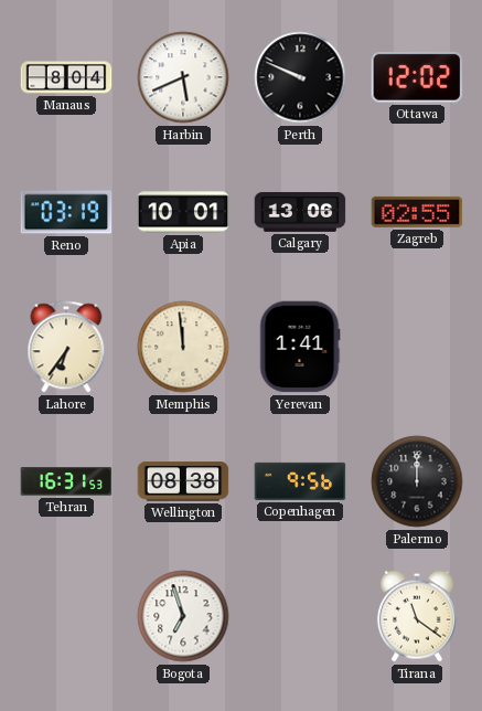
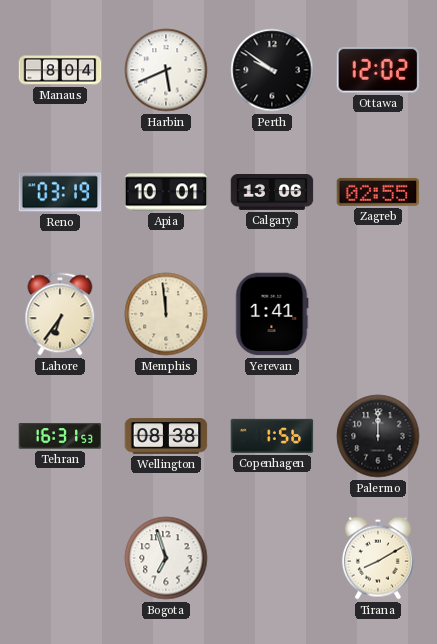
Perth: 9:49 -> 9:51 (272, 70)
Copenhagen: 9:56 -> 1:56 (272, 436)
Tirana: 11:21 -> 8:10 (378, 558)
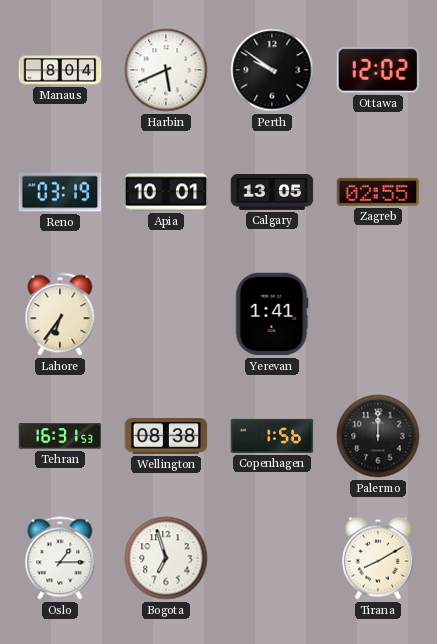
Calgary: 13:06 -> 13:05 (272, 193)
Memphis: 11:59 -> none (166, 314)
Oslo: none -> 1:15 (60, 558)
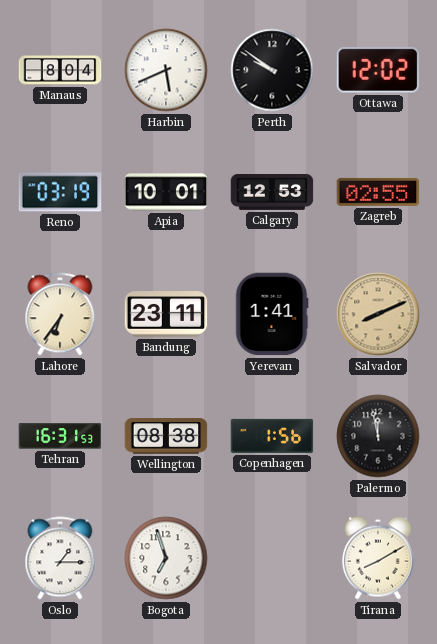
Calgary: 13:05 -> 12:53 (272, 193)
Bandung: none -> 23:11 (166, 314)
Salvador: none -> 8:11 (378, 314)
Palermo: 12:00 -> 11:58 (378, 436)
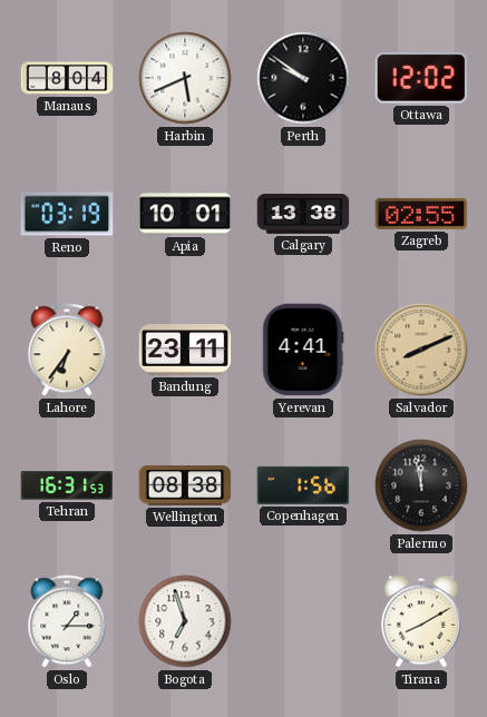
Calgary: 12:53 -> 13:38 (303, 215)
Yerevan: 1:41 -> 4:41 (303, 350)
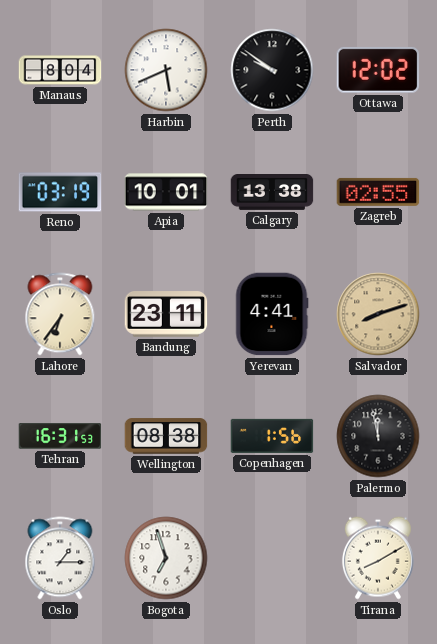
Salvador: 8:11 -> 8:12 (378, 314)
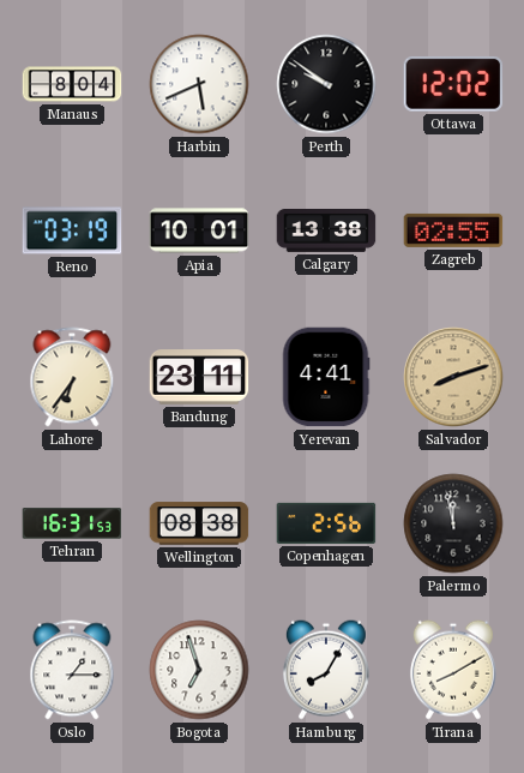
Copenhagen: 1:56 -> 2:56 (326, 523)
Hamburg: none -> 8:05 (326, 670)
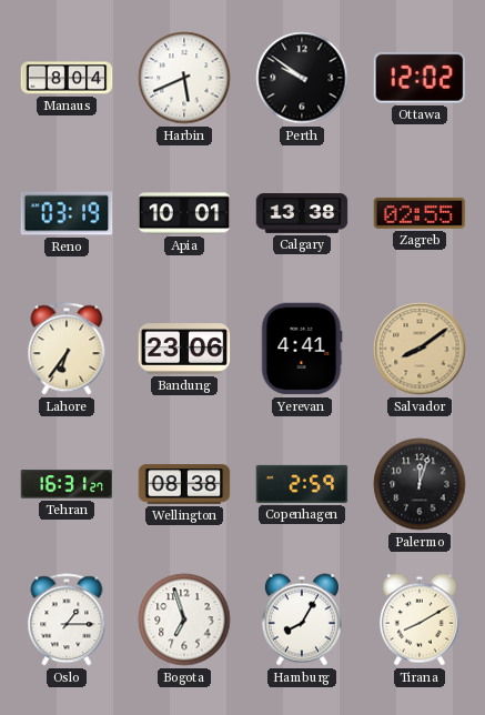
Bandung: 23:11 -> 23:06 (184, 349)
Salvador: 8:12 -> 8:09 (420, 349)
Tehran: 16:31:53 -> 16:31:27 (67, 484)
Copenhagen: 2:56 -> 2:59 (302, 484)
Palermo: 11:58 -> 12:03 (420, 484)
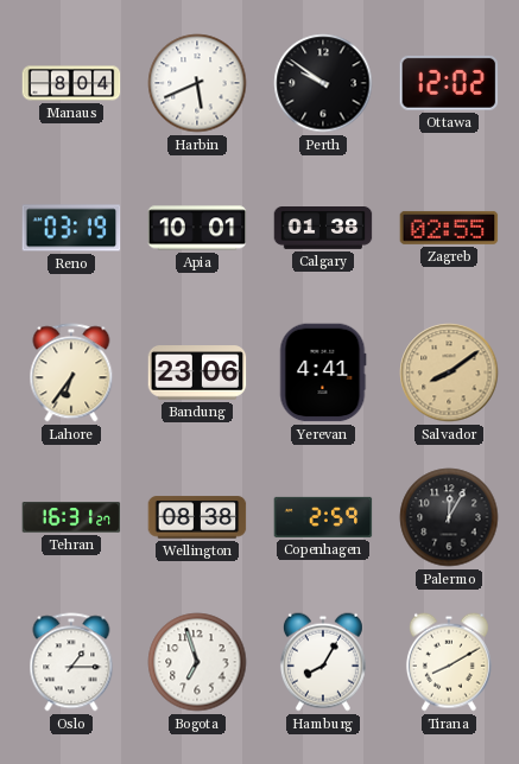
Calgary: 13:38 -> 01:38 (323, 229)
Palermo: 12:03 -> 12:05 (449, 517)
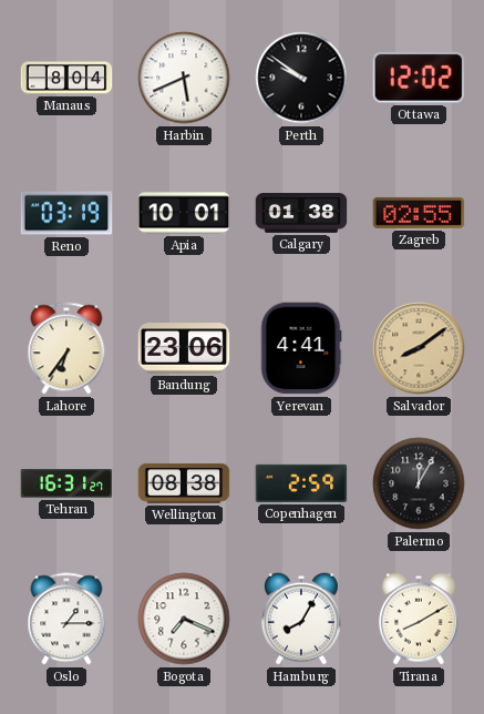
Bogota: 6:57 -> 7:19 (184, 619)
